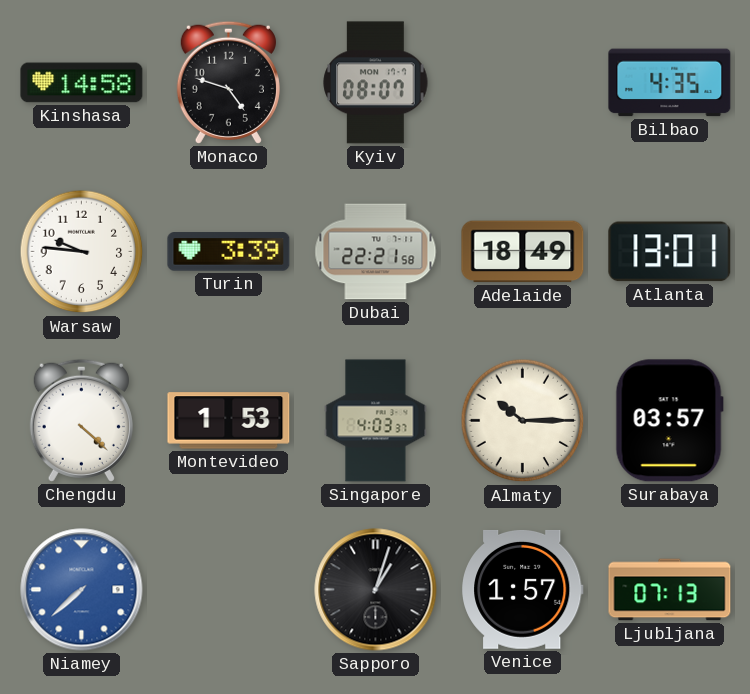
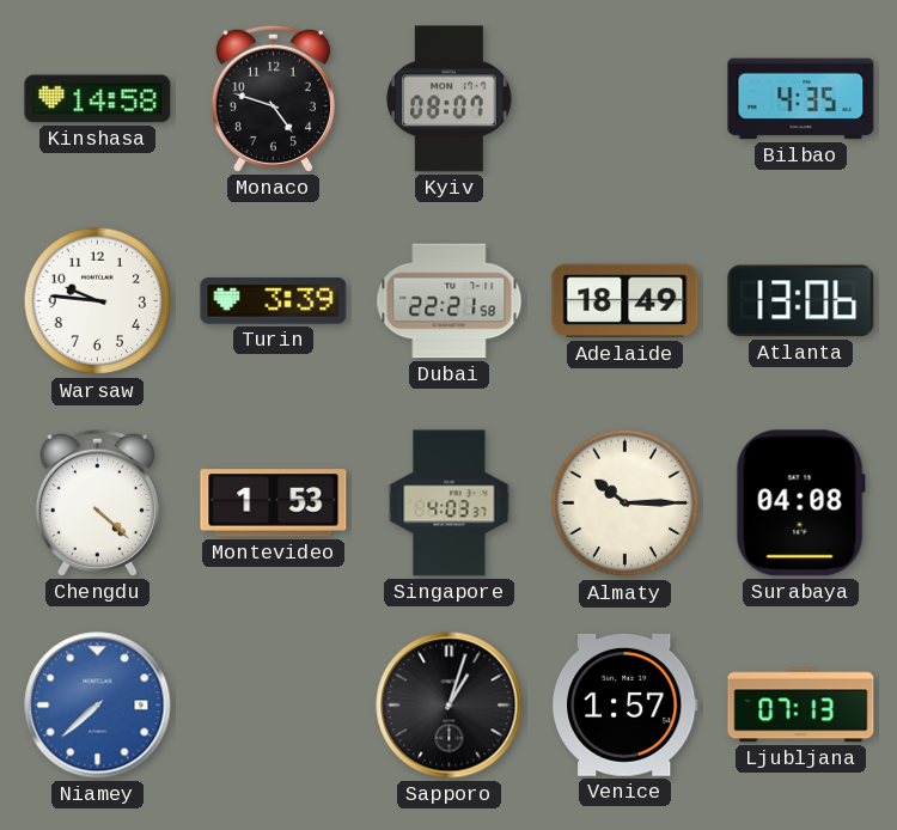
Atlanta: 13:01 -> 13:06 (801, 301)
Surabaya: 03:57 -> 04:08 (800, 504)
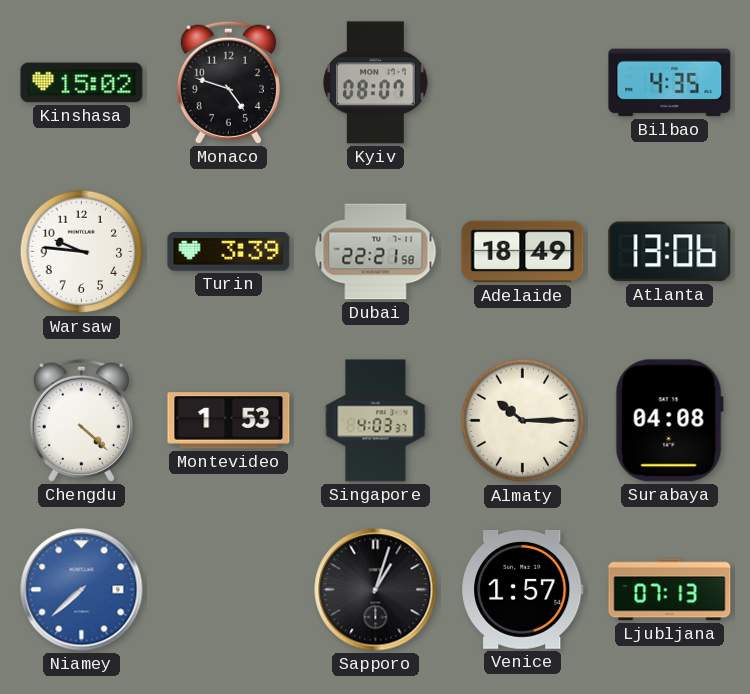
Kinshasa: 14:58 -> 15:02 (82, 83)
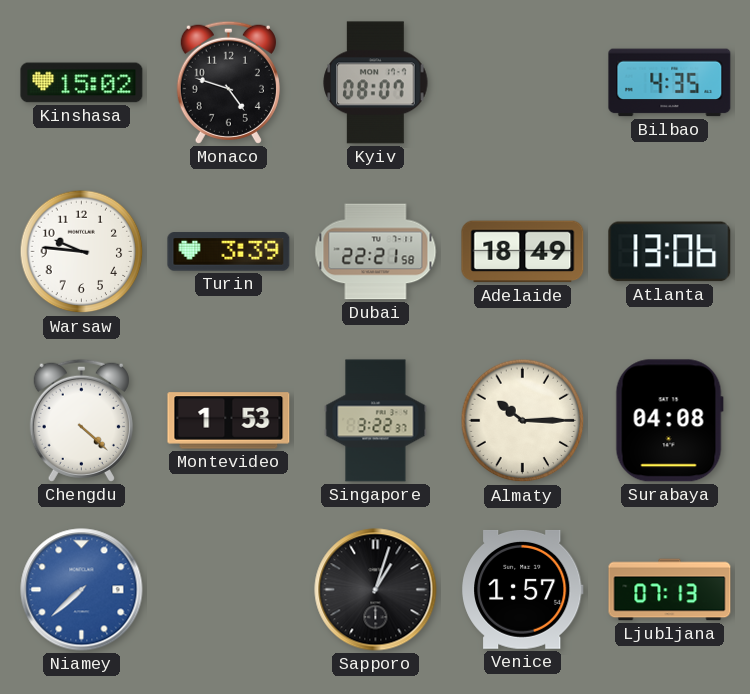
Singapore: 4:03 -> 3:22 (376, 421)
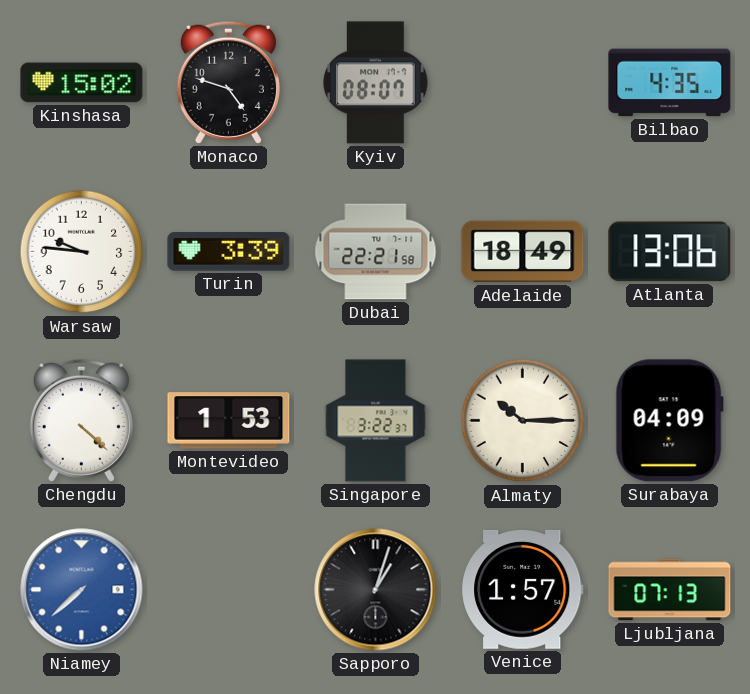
Surabaya: 04:08 -> 04:09 (669, 421)
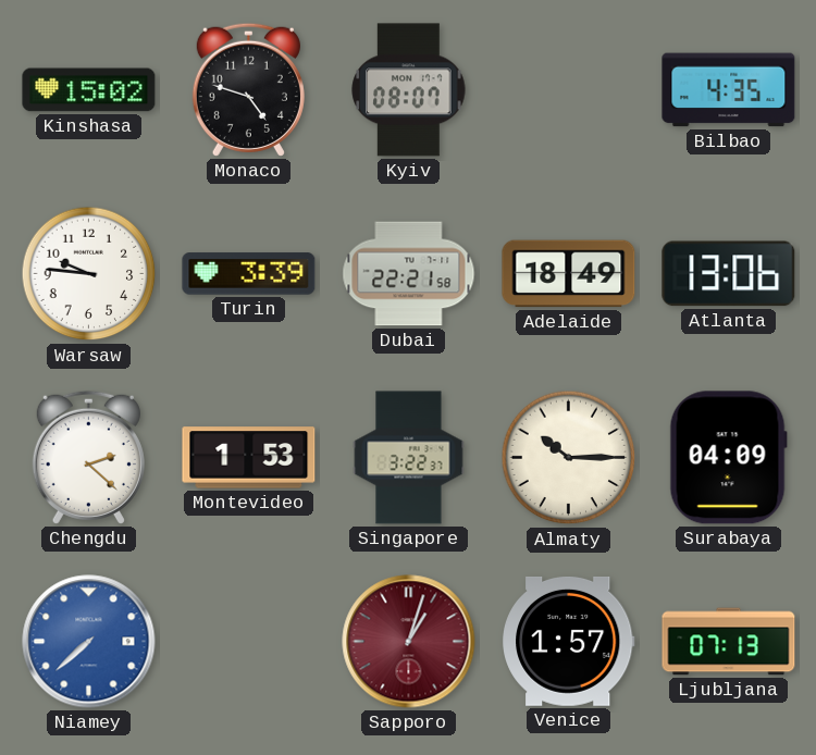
Chengdu: 4:22 -> 2:22 (88, 457)
Sapporo dial: black -> burgundy (409, 642)
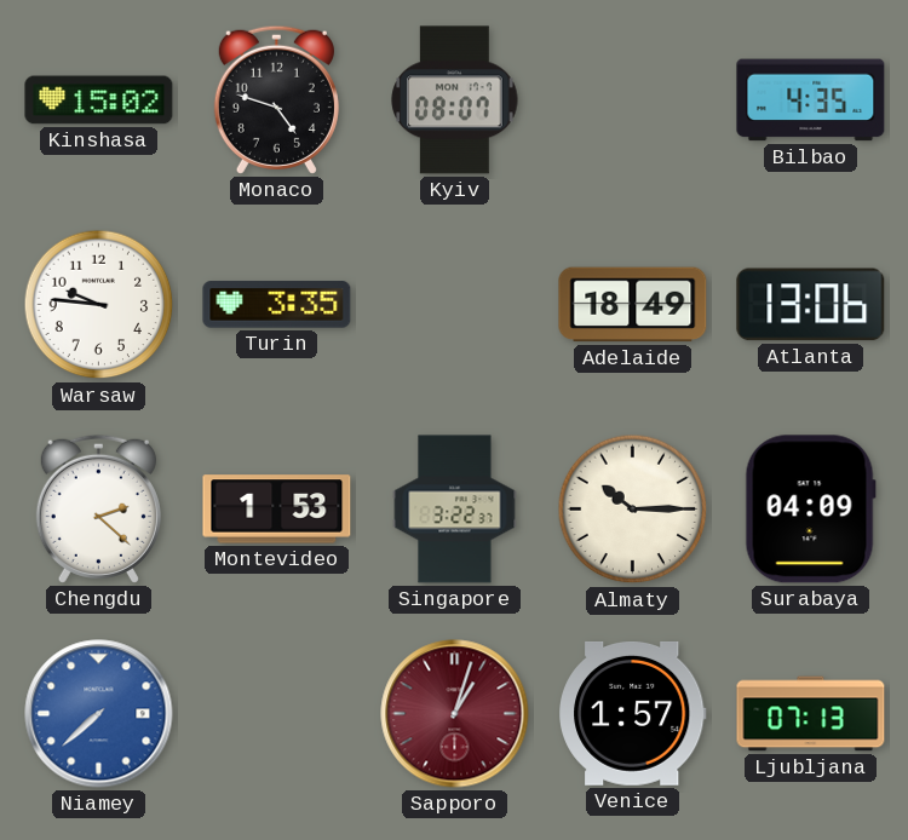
Turin: 3:39 -> 3:35 (277, 305)
Dubai: 22:21 -> none (409, 274)
